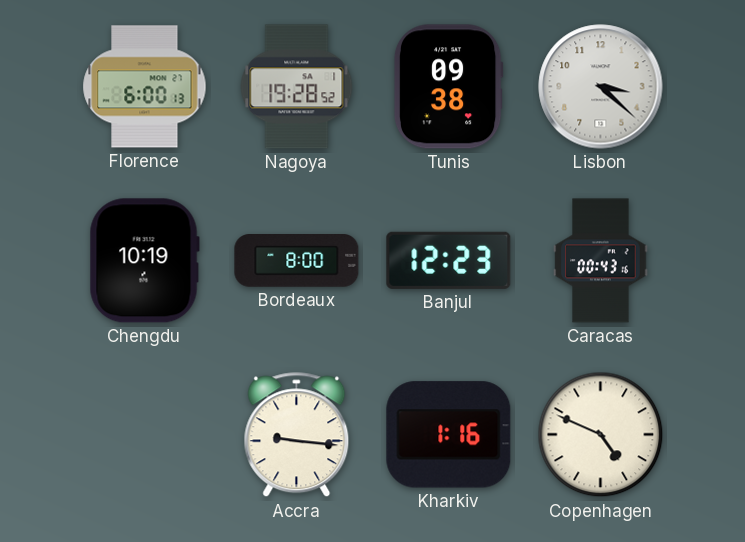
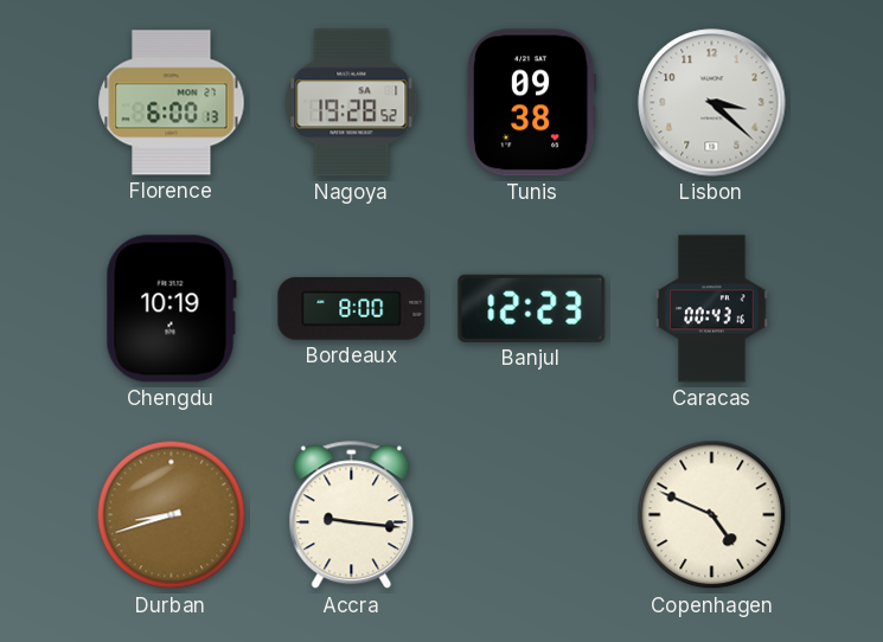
Durban: none -> 8:42 (172, 515)
Kharkiv: 1:16 -> none (449, 435)
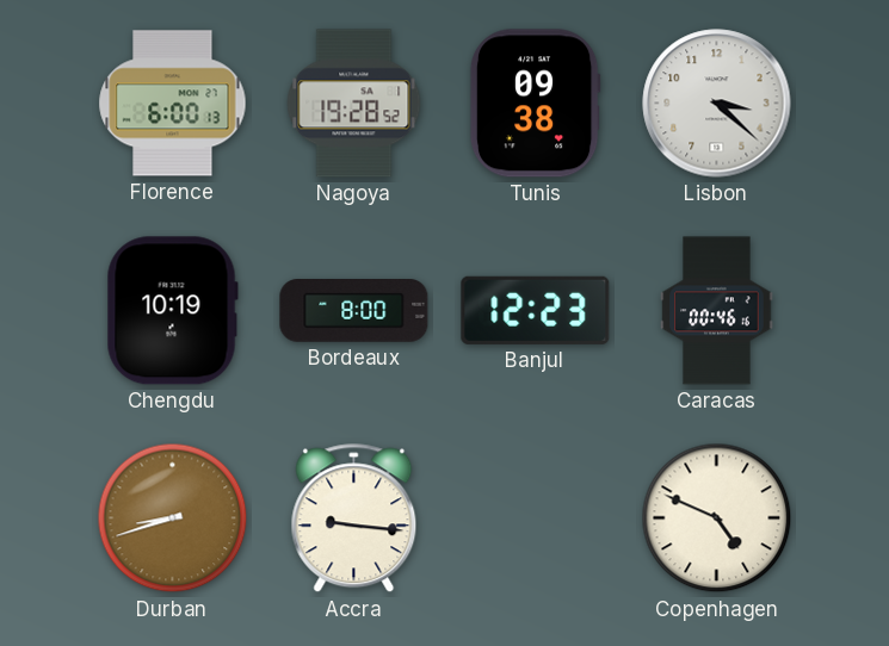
Caracas: 00:43 -> 00:46 (717, 311)
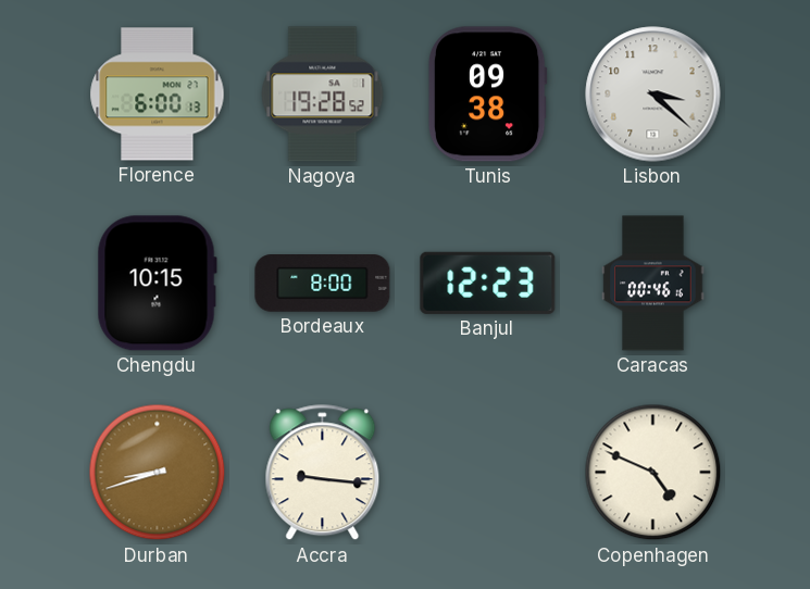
Chengdu: 10:19 -> 10:15 (157, 284)
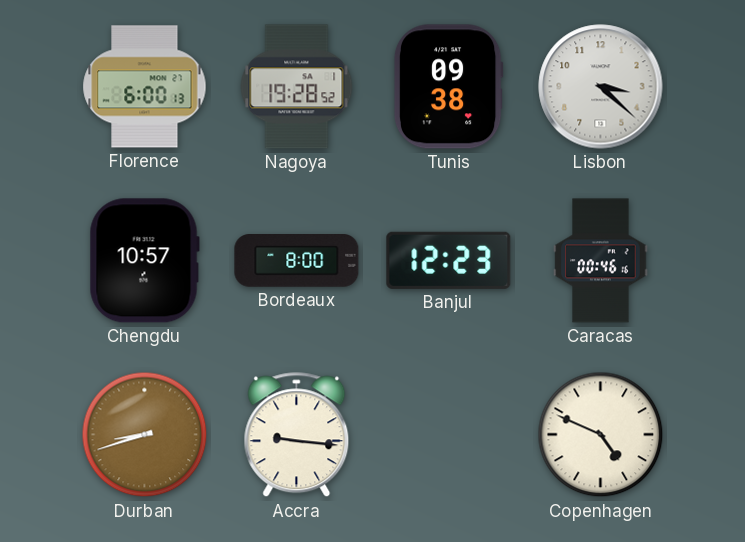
Chengdu: 10:15 -> 10:57 (144, 261)
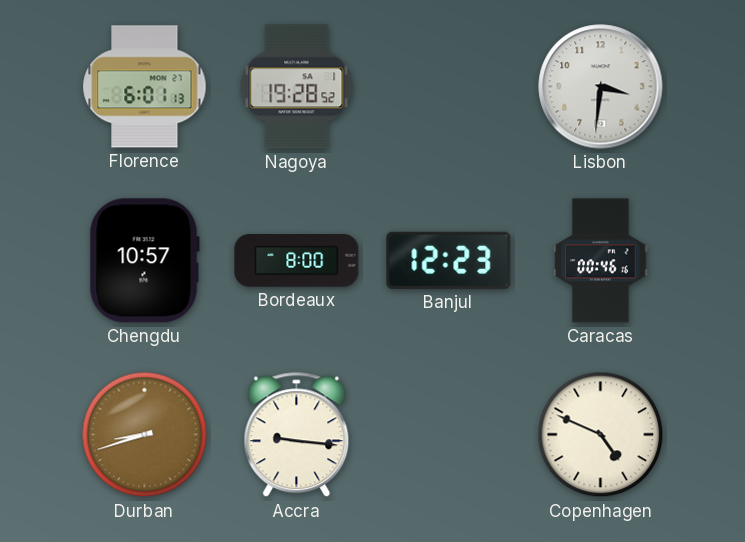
Florence: 6:00 -> 6:01 (145, 87)
Tunis: 09:38 -> none (448, 87)
Lisbon: 3:22 -> 3:31 (601, 87)
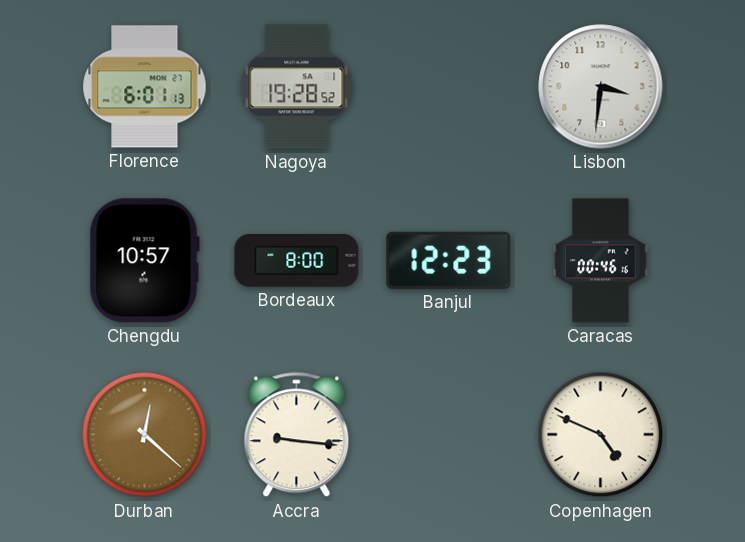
Durban: 8:42 -> 12:22 (145, 435)
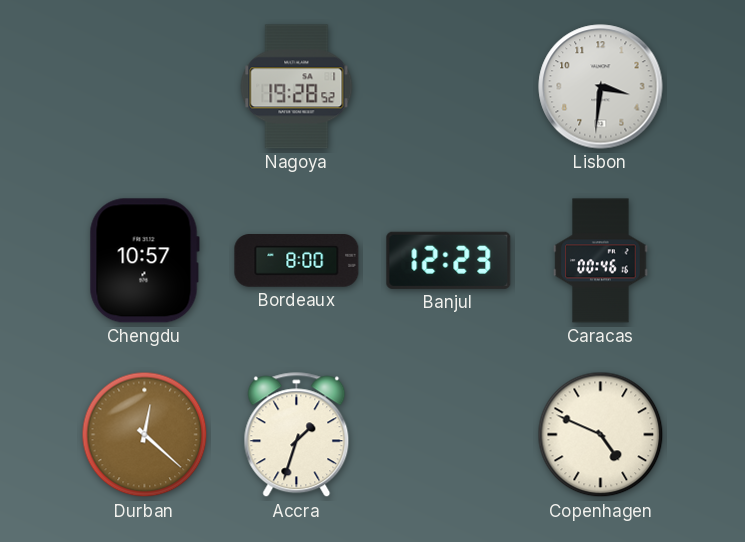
Florence: 6:01 -> none (145, 87)
Accra: 9:16 -> 1:33 (297, 435)
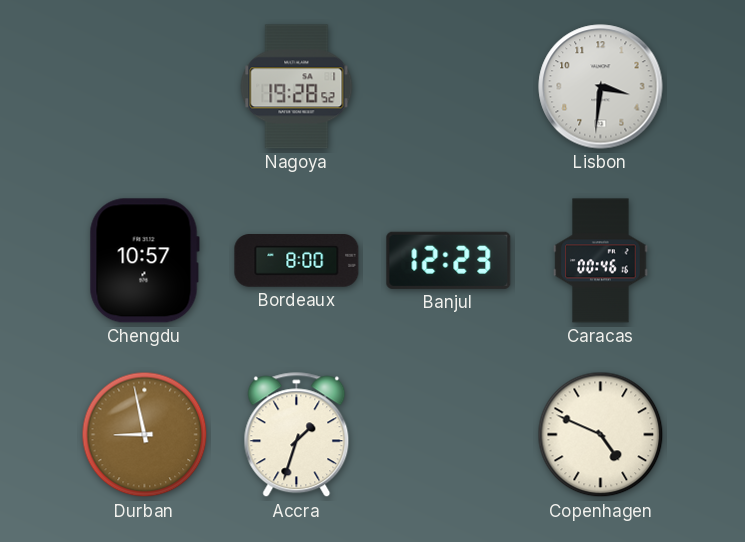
Durban: 12:22 -> 8:58 (145, 435)
